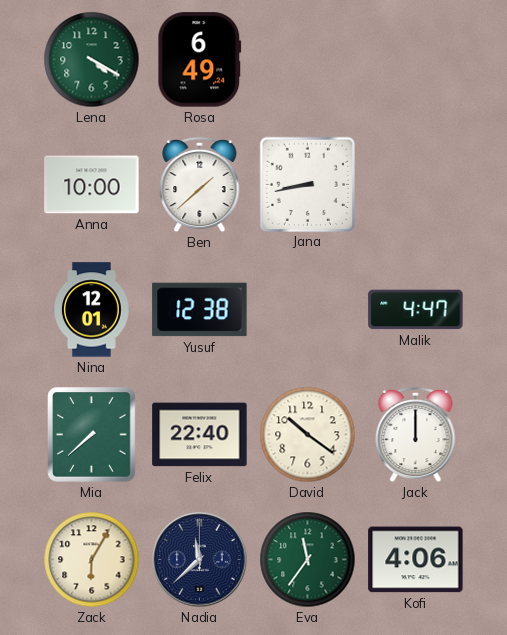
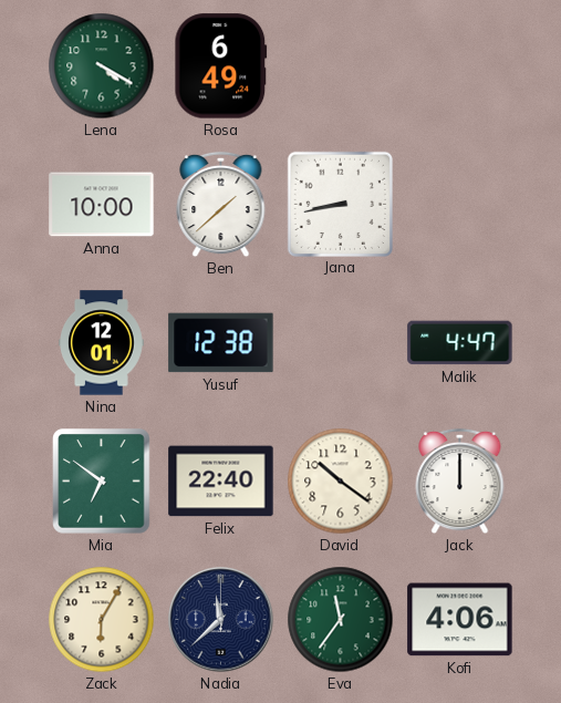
Mia: 7:38 -> 6:51 (102, 482)
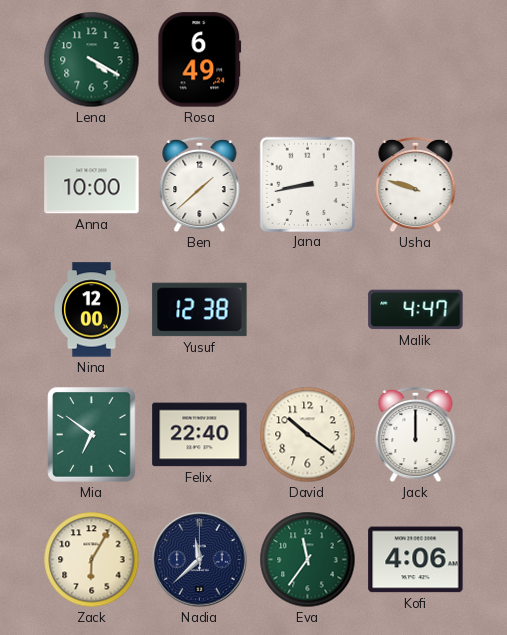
Usha: none -> 9:48 (416, 185)
Nina: 12:01 -> 12:00 (92, 310)
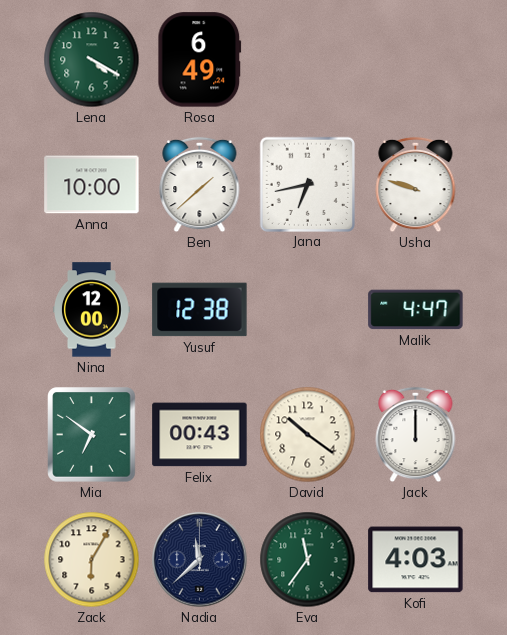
Jana: 8:43 -> 6:43 (307, 184)
Felix: 22:40 -> 00:43 (200, 435)
Kofi: 4:06 -> 4:03 (416, 560)
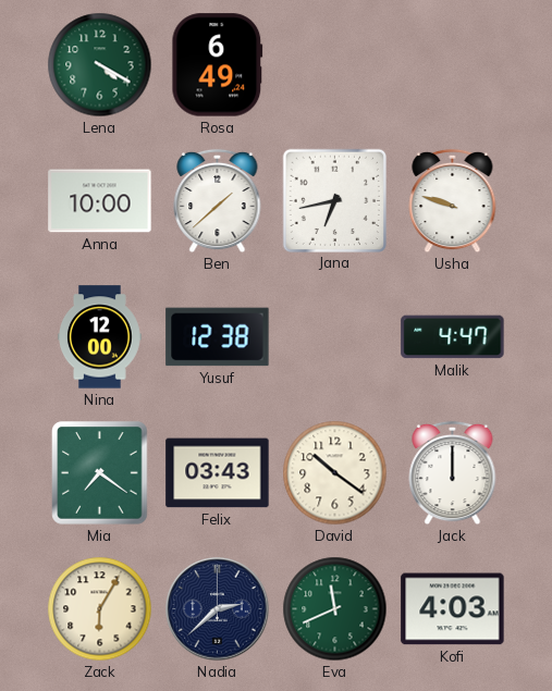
Mia: 6:51 -> 7:21 (100, 473)
Felix: 00:43 -> 03:43 (218, 473)
Nadia: 11:38 -> 2:38 (218, 609)
Eva: 11:36 -> 11:41 (335, 609)
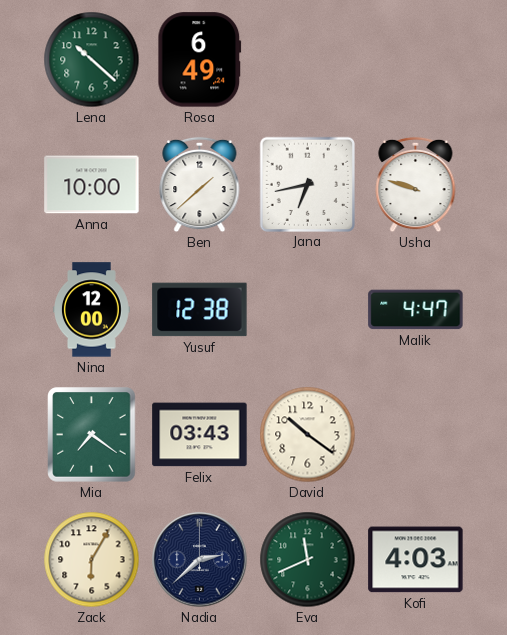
Lena: 4:20 -> 10:22 (92, 60)
Jack: 12:00 -> none (453, 473)
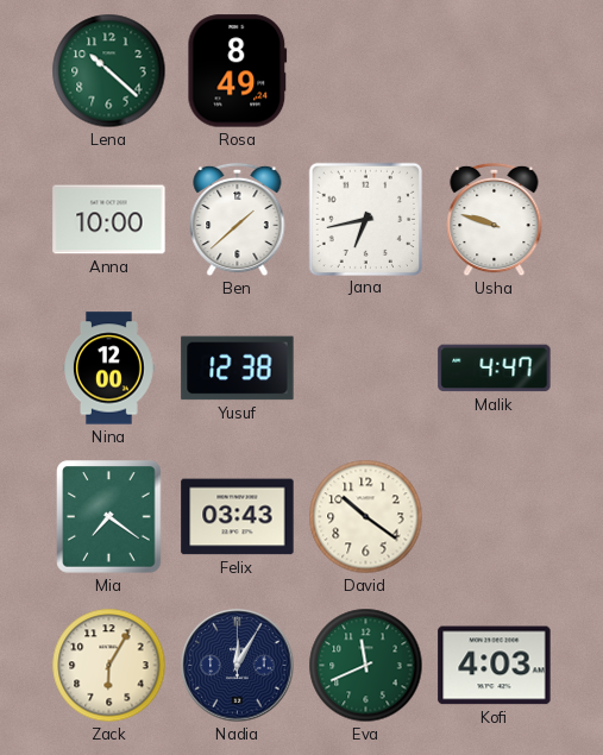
Rosa: 6:49 -> 8:49 (238, 71)
Nadia: 2:38 -> 12:05 (238, 666)
